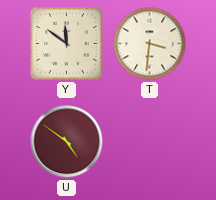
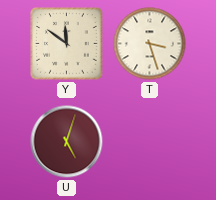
T: 3:31 -> 3:27 (150, 44)
U: 4:51 -> 5:03 (67, 142)
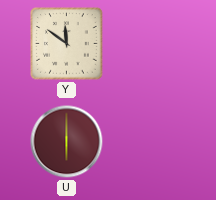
T: 3:27 -> none (150, 44)
U: 5:03 -> 6:00 (67, 142)
